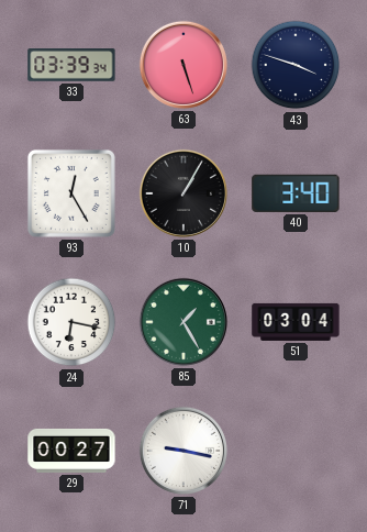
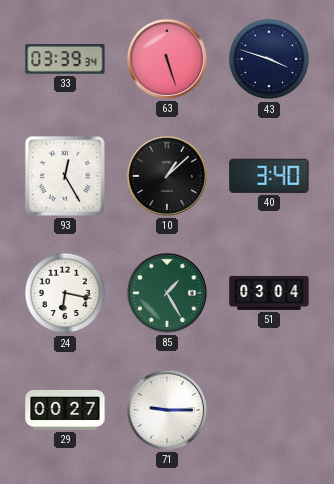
10: 1:05 -> 1:08 (167, 176)
71: 9:17 -> 9:15 (167, 410)
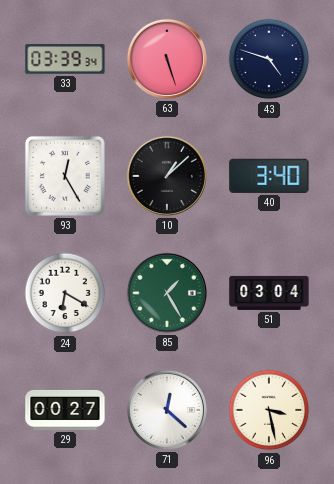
43: 3:48 -> 4:48 (269, 59)
24: 6:17 -> 6:20 (65, 293)
71: 9:15 -> 12:22 (167, 410)
96: none -> 3:28 (269, 410)
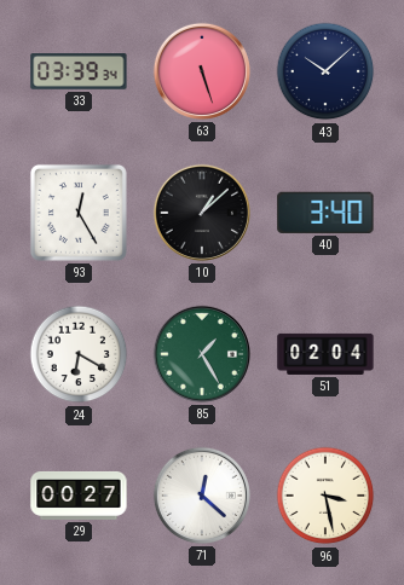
43: 4:48 -> 10:08 (325, 71)
51: 03:04 -> 02:04 (325, 354)
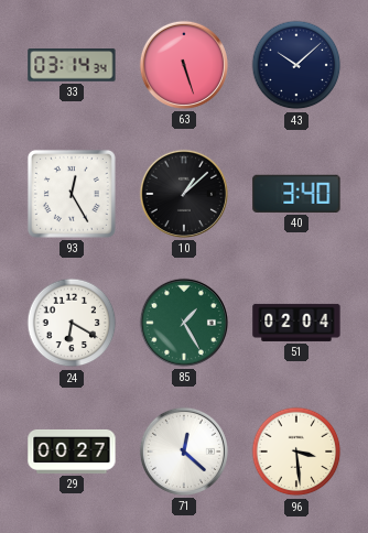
33: 03:39 -> 03:14 (72, 65)
96: 3:28 -> 3:29 (296, 452)
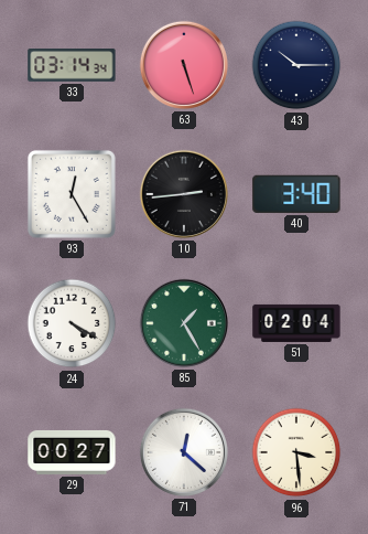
43: 10:08 -> 10:15 (296, 65)
10: 1:08 -> 2:44 (184, 194)
24: 6:20 -> 4:20 (72, 323)
